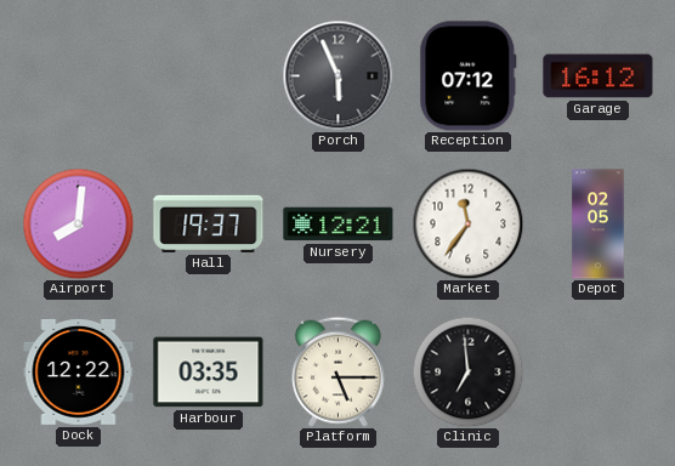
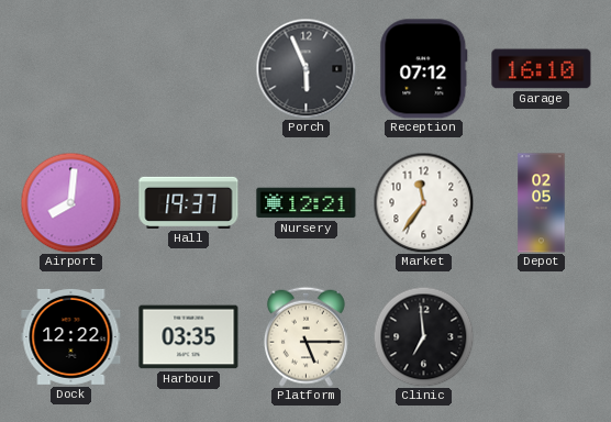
Garage: 16:12 -> 16:10 (542, 69)
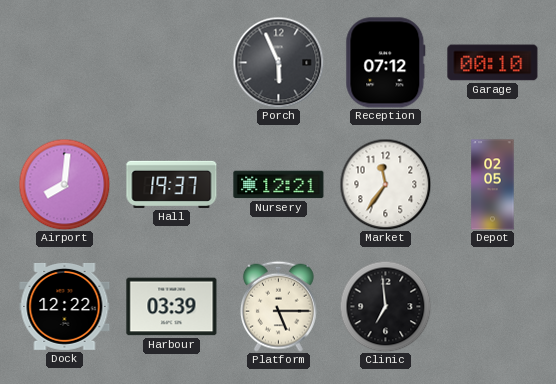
Garage: 16:10 -> 00:10 (493, 63)
Harbour: 03:35 -> 03:39 (172, 307)
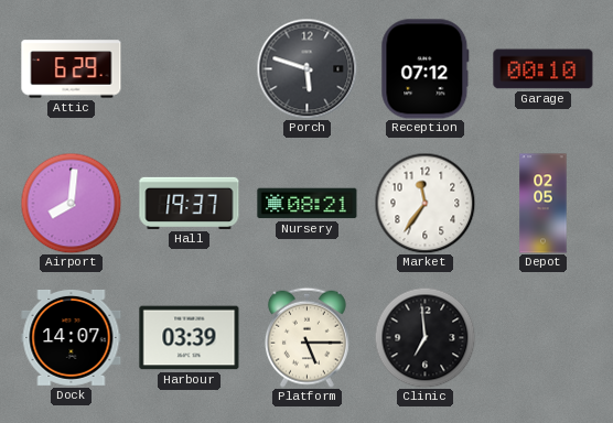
Attic: none -> 6:29 (72, 69)
Porch: 5:56 -> 5:48 (306, 68)
Nursery: 12:21 -> 08:21 (308, 204)
Dock: 12:22 -> 14:07 (72, 337)
